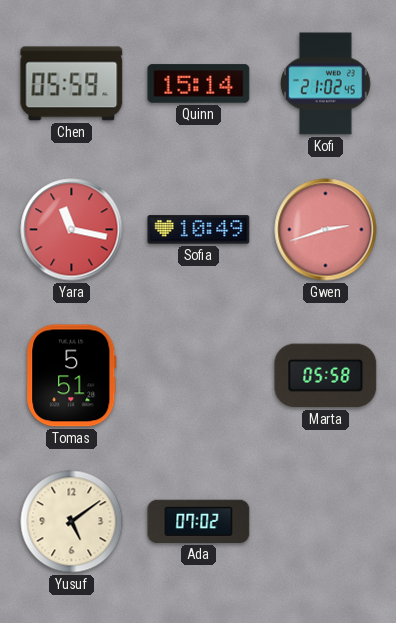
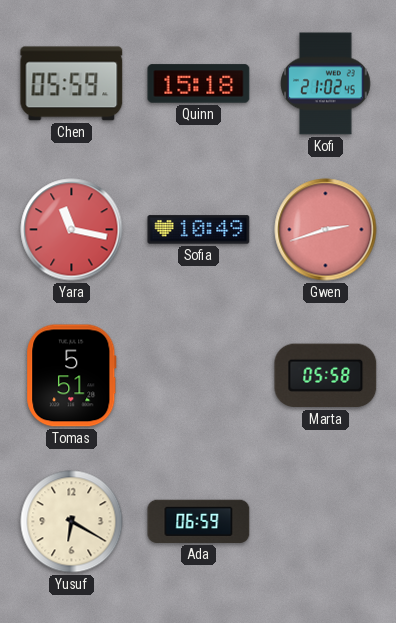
Quinn: 15:14 -> 15:18 (199, 84)
Yusuf: 5:09 -> 6:20 (72, 522)
Ada: 07:02 -> 06:59 (199, 521)
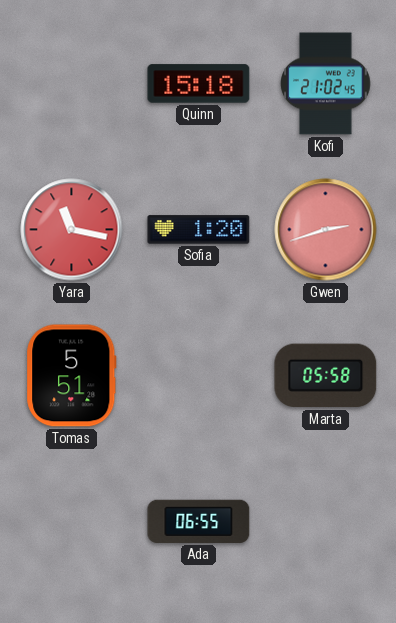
Chen: 05:59 -> none (72, 84)
Sofia: 10:49 -> 1:20 (199, 230)
Yusuf: 6:20 -> none (72, 522)
Ada: 06:59 -> 06:55 (199, 521)
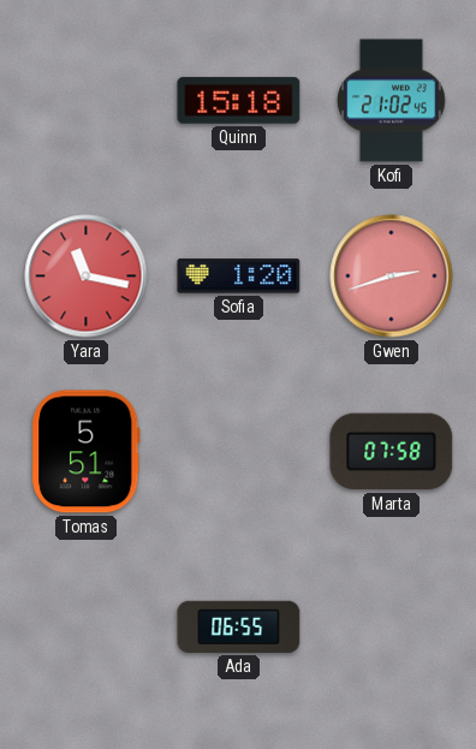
Marta: 05:58 -> 07:58 (392, 452)
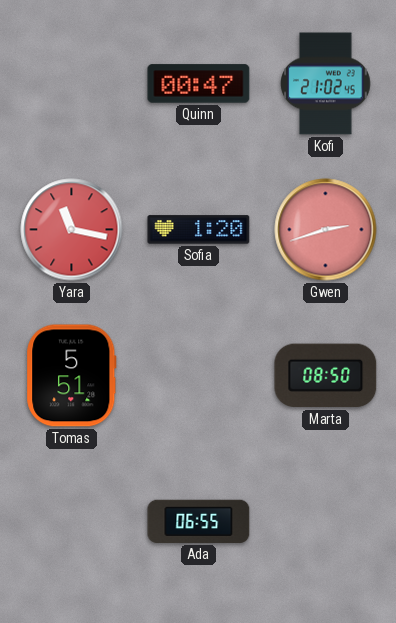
Quinn: 15:18 -> 00:47 (199, 84)
Marta: 07:58 -> 08:50 (326, 376)
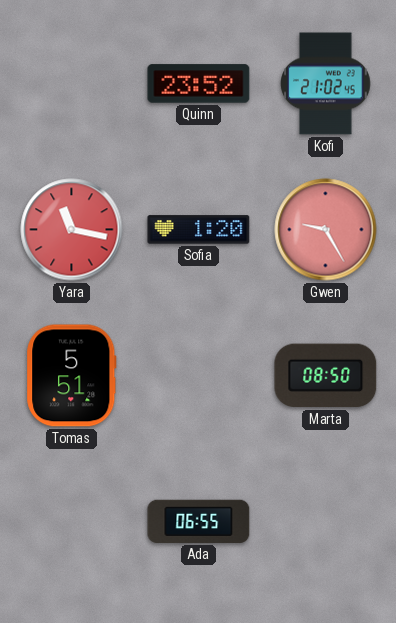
Quinn: 00:47 -> 23:52 (199, 84)
Gwen: 2:42 -> 9:25 (326, 230)
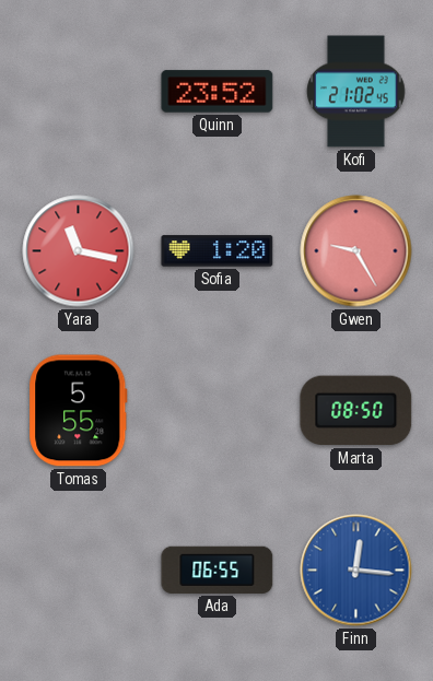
Tomas: 5:51 -> 5:55 (79, 411)
Finn: none -> 12:16 (356, 571)
